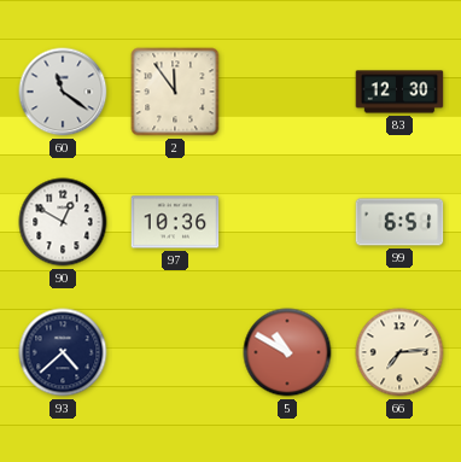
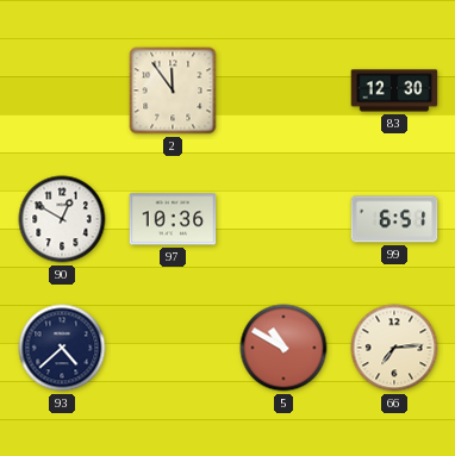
60: 11:21 -> none (63, 92)
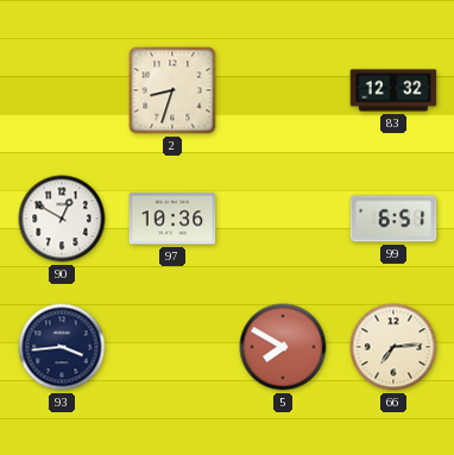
2: 11:54 -> 8:33 (172, 90)
83: 12:30 -> 12:32 (393, 90)
93: 4:38 -> 3:44 (62, 347)
5: 10:50 -> 7:50 (283, 347)
